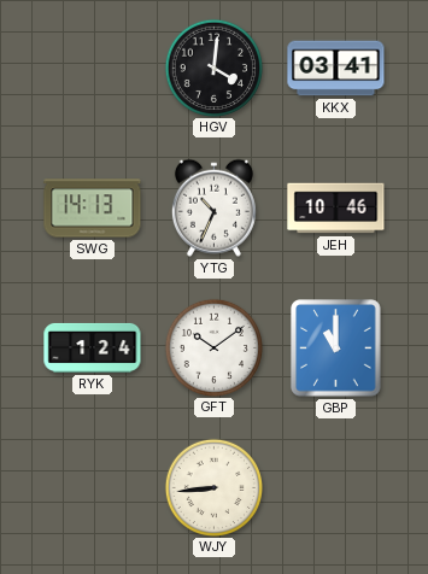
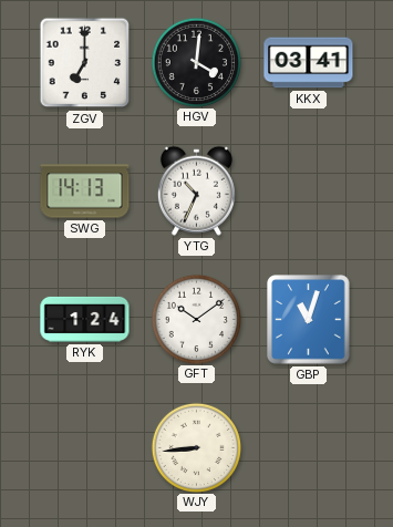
ZGV: none -> 7:00 (85, 63)
JEH: 10:46 -> none (336, 209)
GBP: 11:00 -> 11:03 (309, 320)
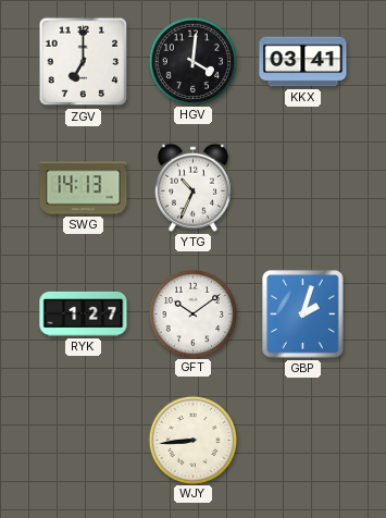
RYK: 1:24 -> 1:27 (84, 313)
GBP: 11:03 -> 2:03 (303, 314)
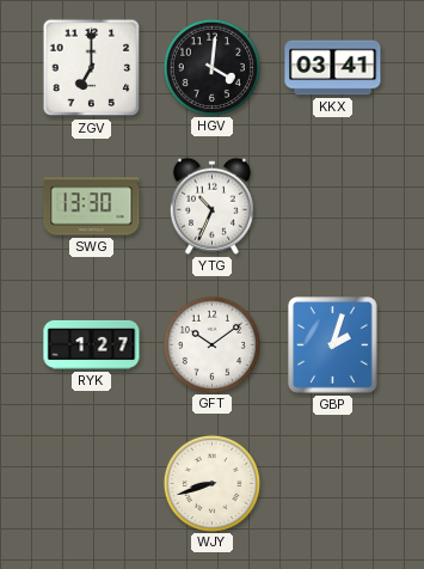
SWG: 14:13 -> 13:30 (92, 207)
WJY: 8:44 -> 8:42 (211, 483)
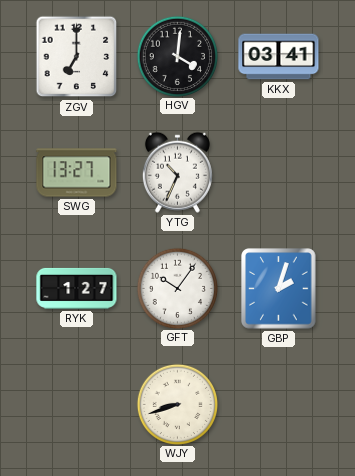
SWG: 13:30 -> 13:27 (77, 173)
GFT: 10:09 -> 10:06 (177, 288)
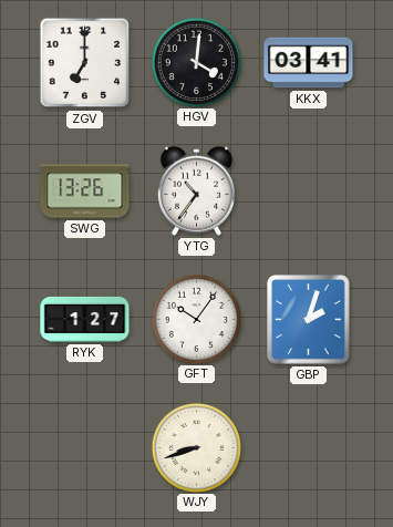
SWG: 13:27 -> 13:26 (85, 192)
YTG: 10:34 -> 10:36 (196, 190)
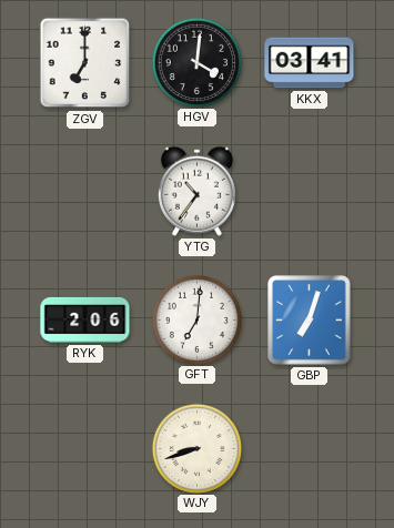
SWG: 13:26 -> none (85, 192)
RYK: 1:27 -> 2:06 (85, 319)
GFT: 10:06 -> 7:01 (196, 319)
GBP: 2:03 -> 7:03 (310, 321)
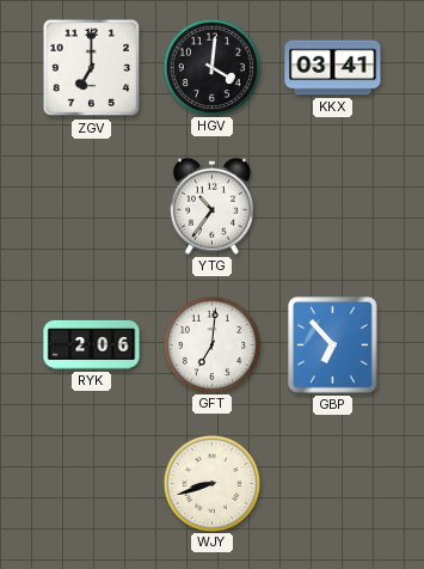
GBP: 7:03 -> 6:53 (333, 345)
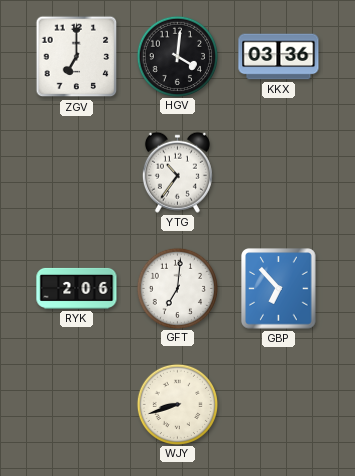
KKX: 03:41 -> 03:36 (279, 57)
